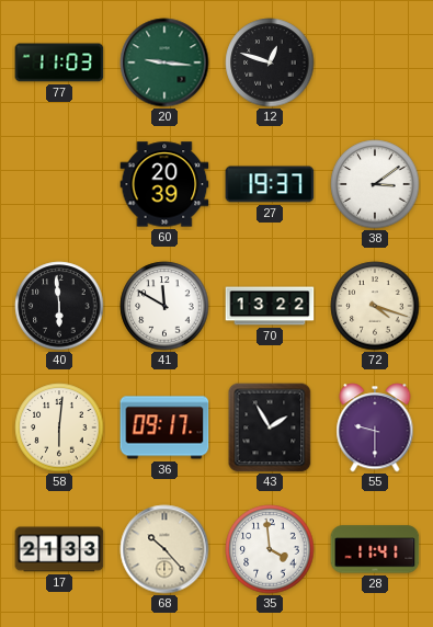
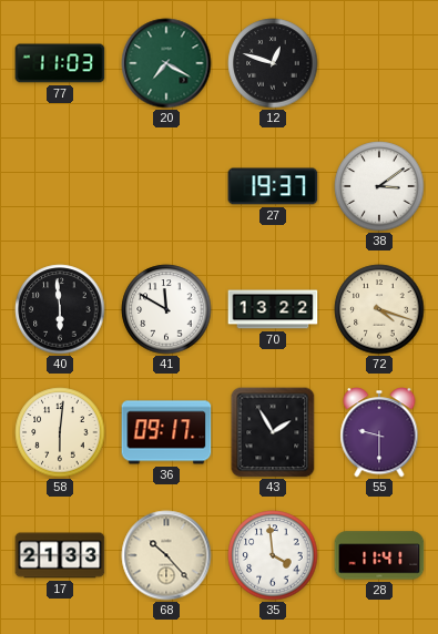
20: 9:16 -> 7:20 (166, 63)
60: 20:39 -> none (164, 184)
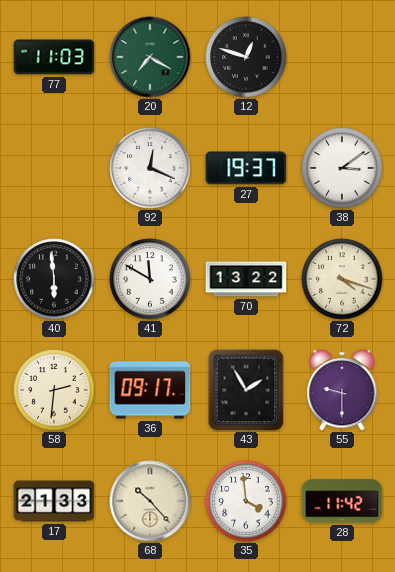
92: none -> 12:19 (150, 168)
58: 6:01 -> 2:31 (54, 390)
28: 11:41 -> 11:42 (342, 501)
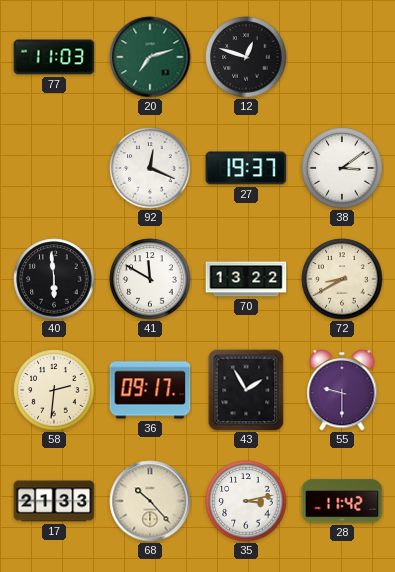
20: 7:20 -> 7:12 (150, 57)
72: 4:18 -> 8:40 (342, 279)
35: 3:59 -> 3:13 (246, 501)
